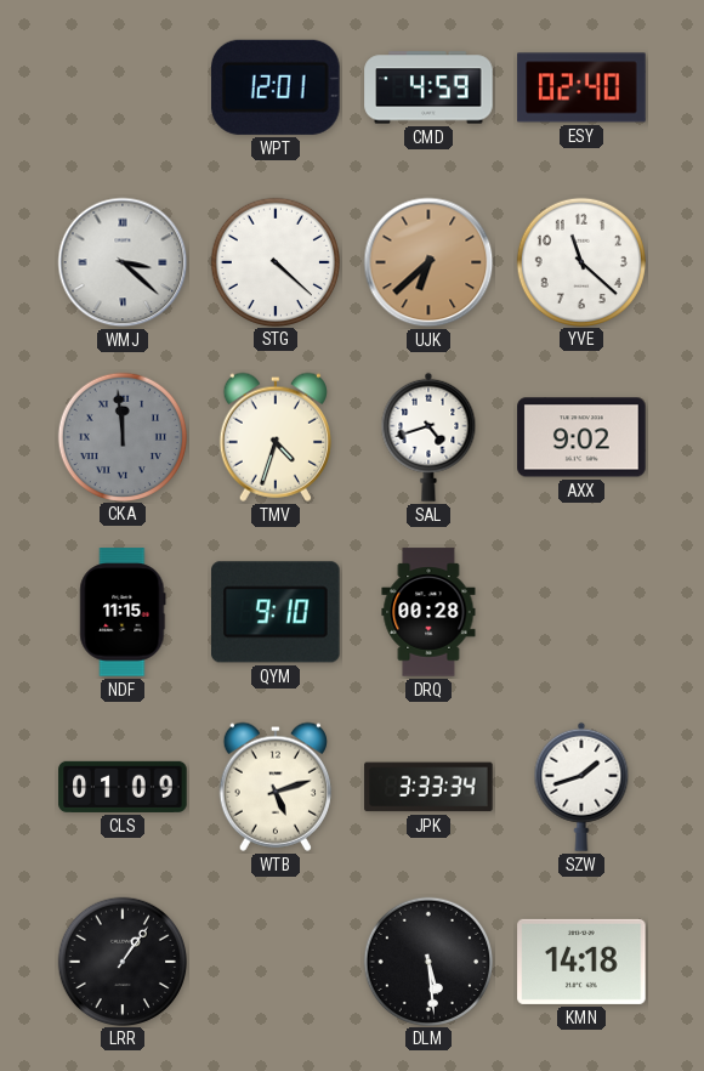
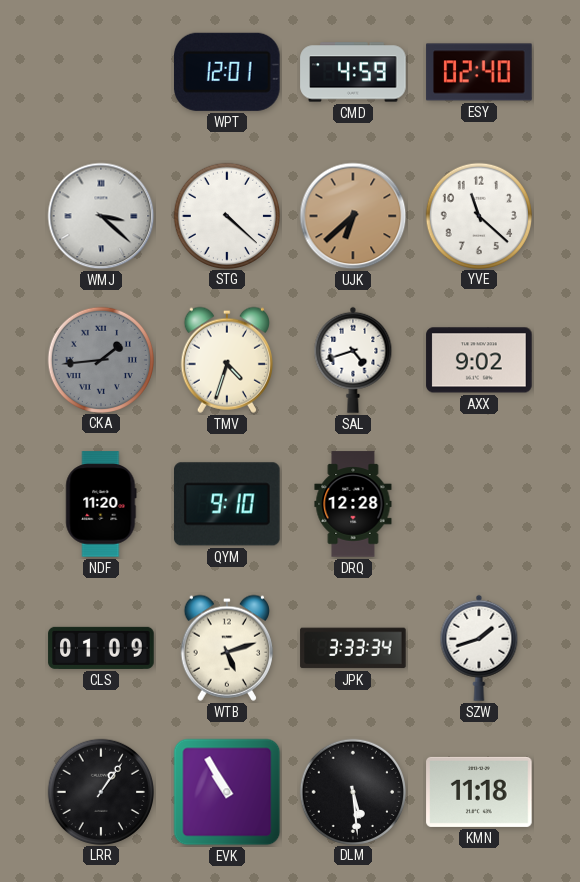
CKA: 11:59 -> 1:44 (100, 359)
NDF: 11:15 -> 11:20 (101, 504)
DRQ: 00:28 -> 12:28 (353, 504)
EVK: none -> 10:55 (227, 792)
KMN: 14:18 -> 11:18 (479, 792)
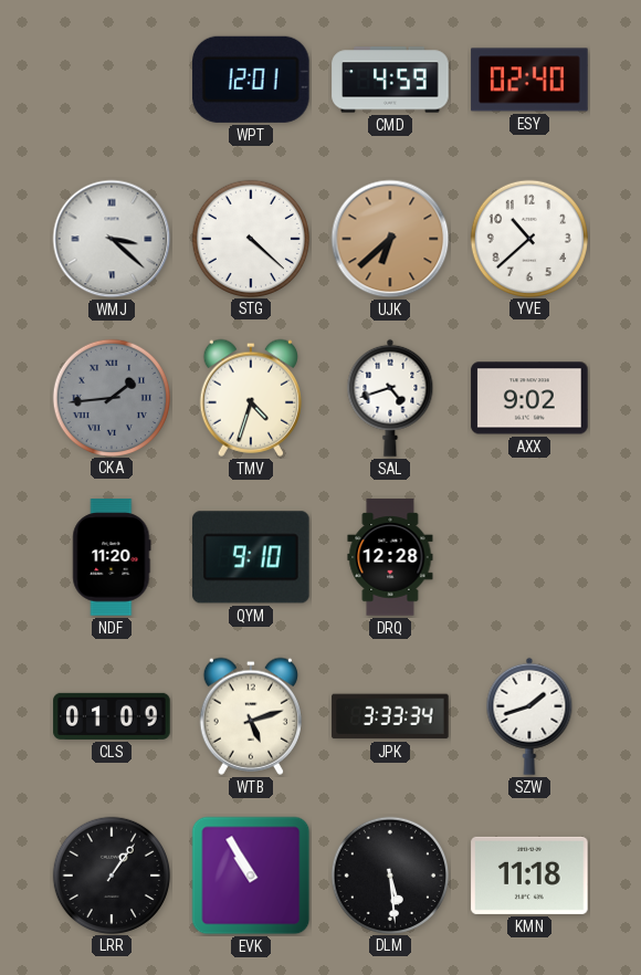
YVE: 11:22 -> 10:38 (528, 238)
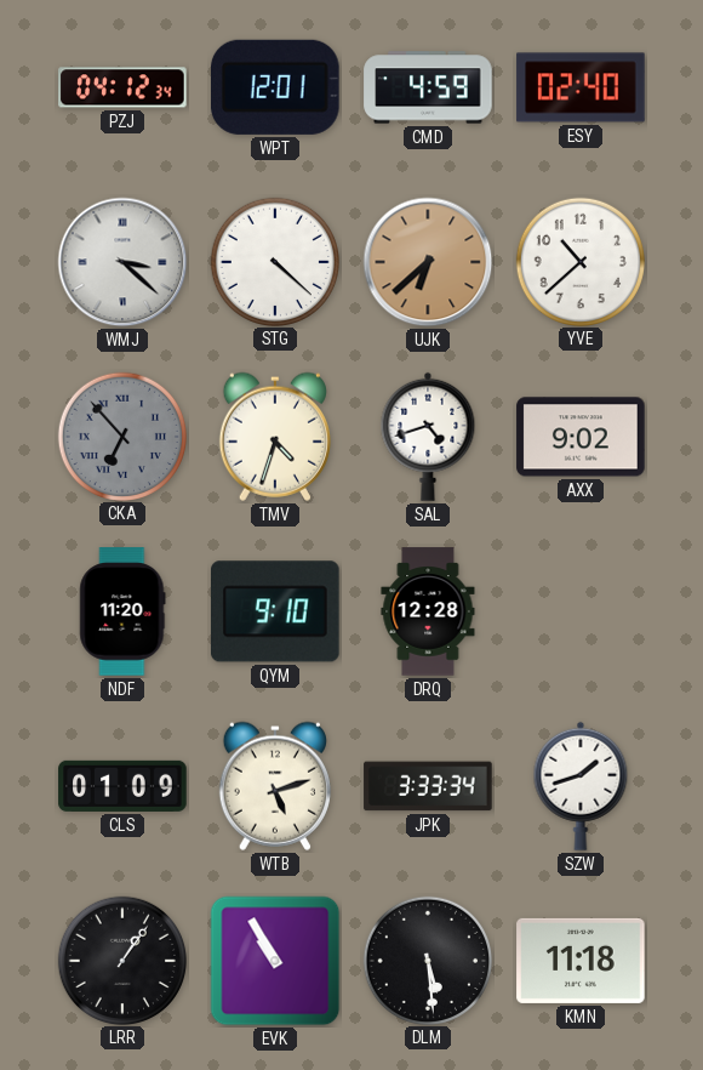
PZJ: none -> 04:12 (122, 87)
CKA: 1:44 -> 6:53 (121, 436)
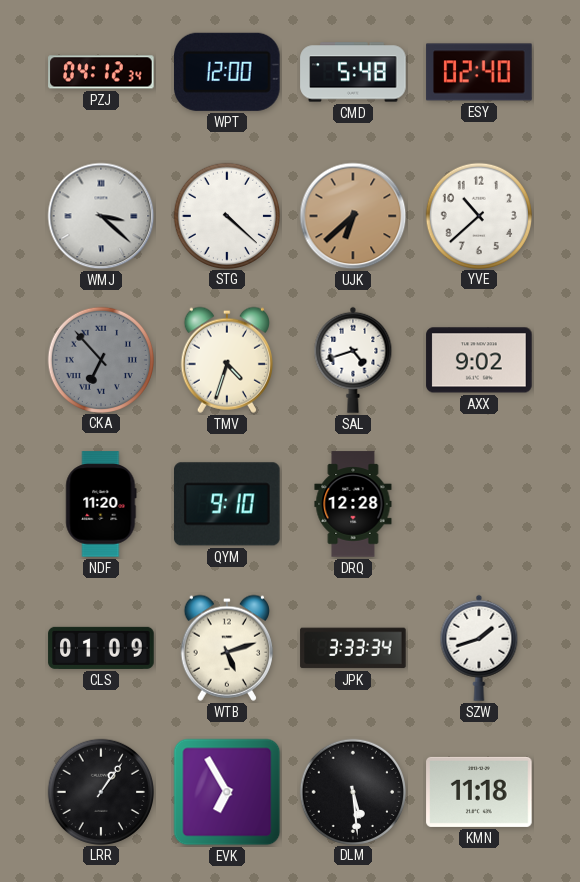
WPT: 12:01 -> 12:00 (228, 72)
CMD: 4:59 -> 5:48 (353, 72)
EVK: 10:55 -> 6:55 (227, 792)
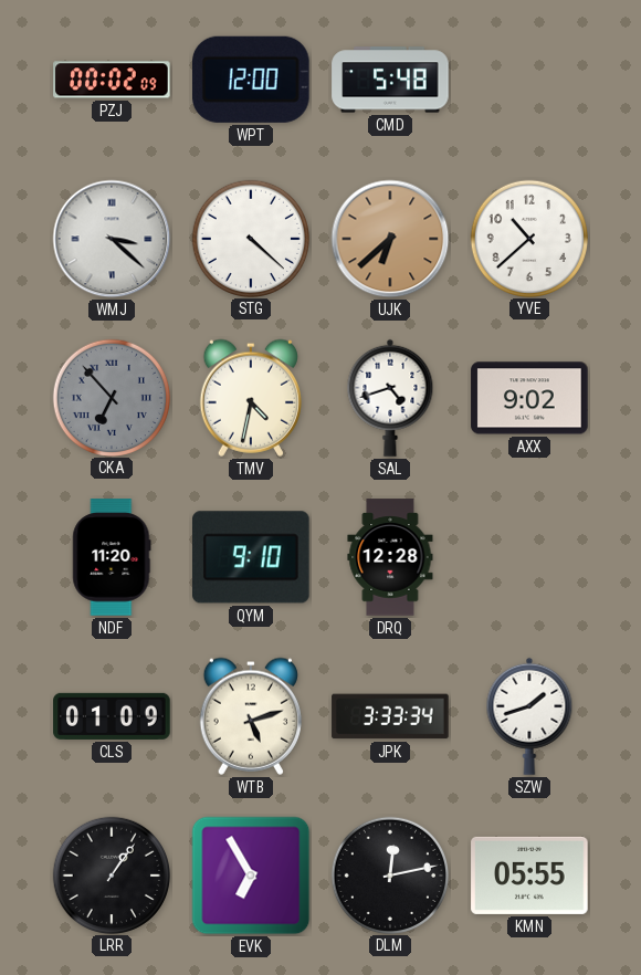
PZJ: 04:12 -> 00:02 (112, 80)
ESY: 02:40 -> none (479, 72)
TMV: 4:33 -> 4:32 (251, 398)
DLM: 5:29 -> 12:13 (389, 874)
KMN: 11:18 -> 05:55 (529, 876)
